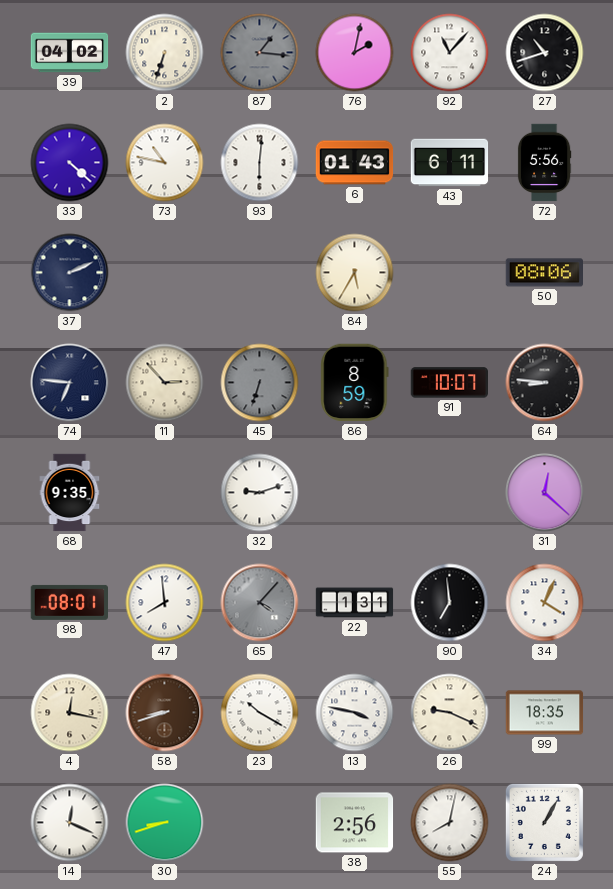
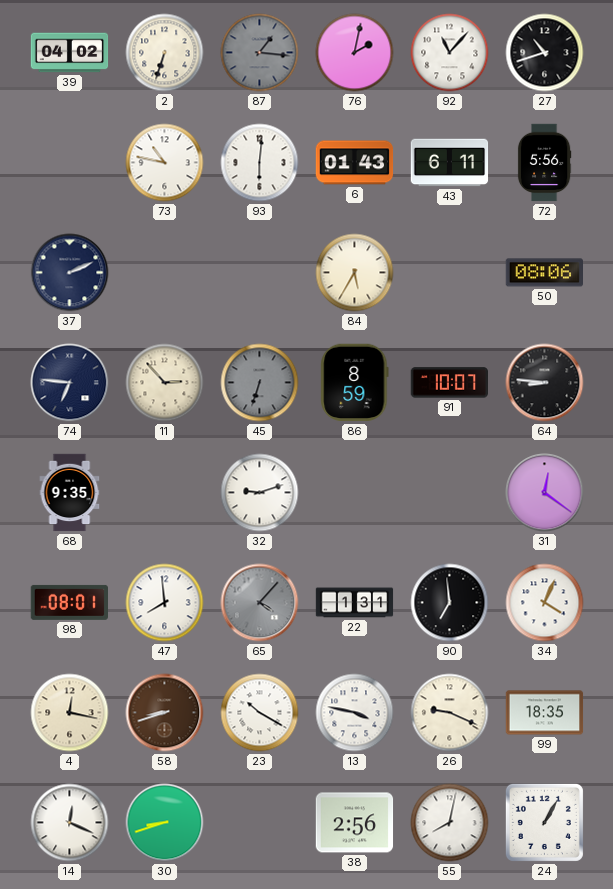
33: 4:22 -> none (70, 163)
31: 12:22 -> 12:21 (545, 493)
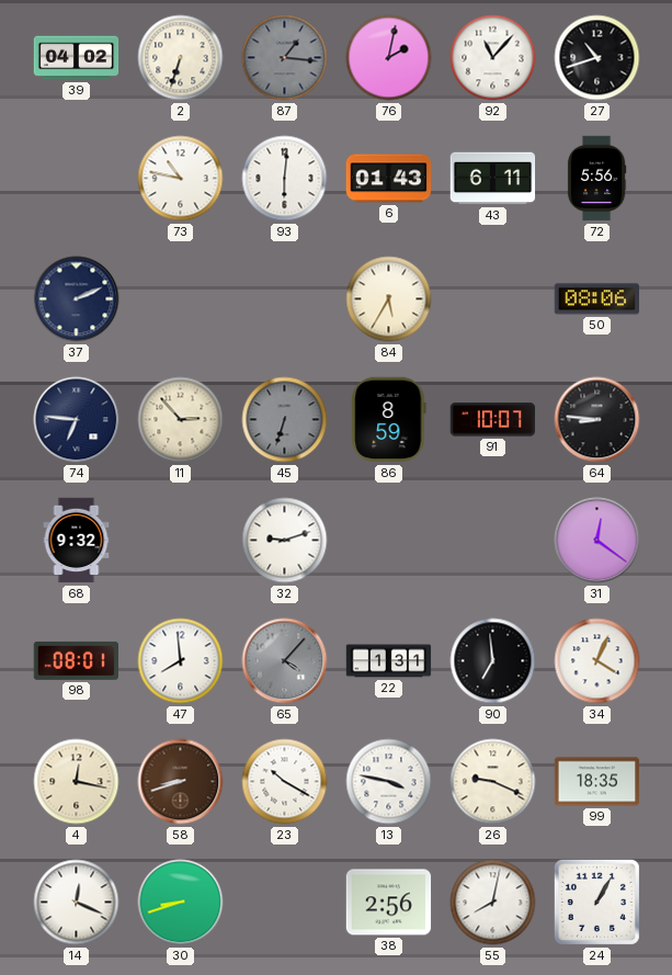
68: 9:35 -> 9:32 (77, 541)
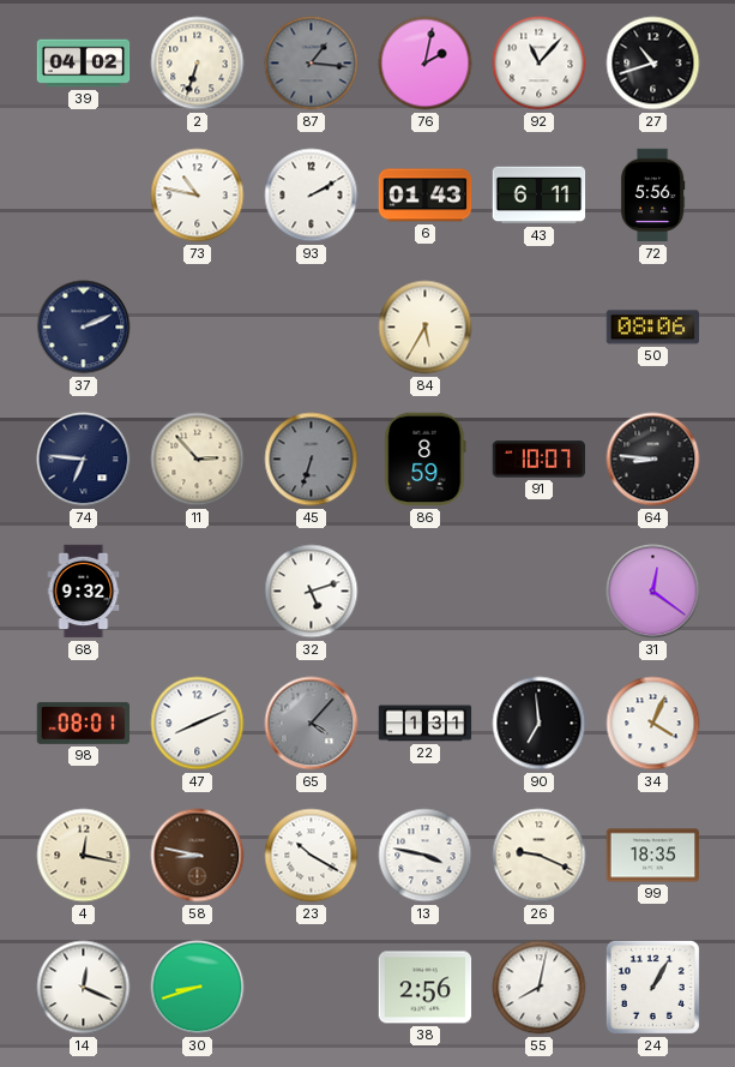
93: 6:01 -> 2:10 (312, 196)
32: 9:12 -> 5:12 (312, 592)
47: 7:59 -> 8:11 (198, 724)
58: 8:42 -> 8:47 (198, 856)
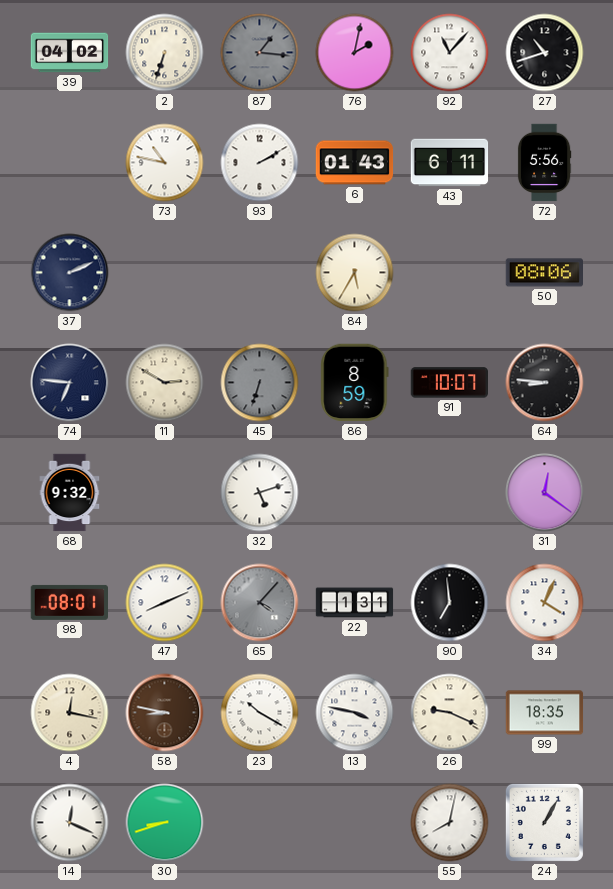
11: 2:53 -> 2:50 (165, 383)
38: 2:56 -> none (426, 988)
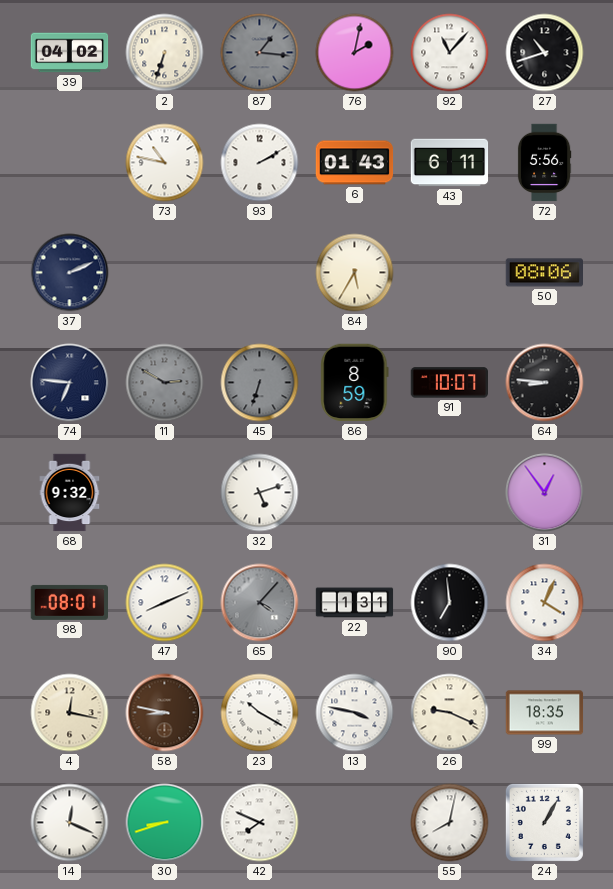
11 dial: cream -> grey (165, 383)
31: 12:21 -> 12:54 (545, 493)
42: none -> 7:49 (260, 823)
